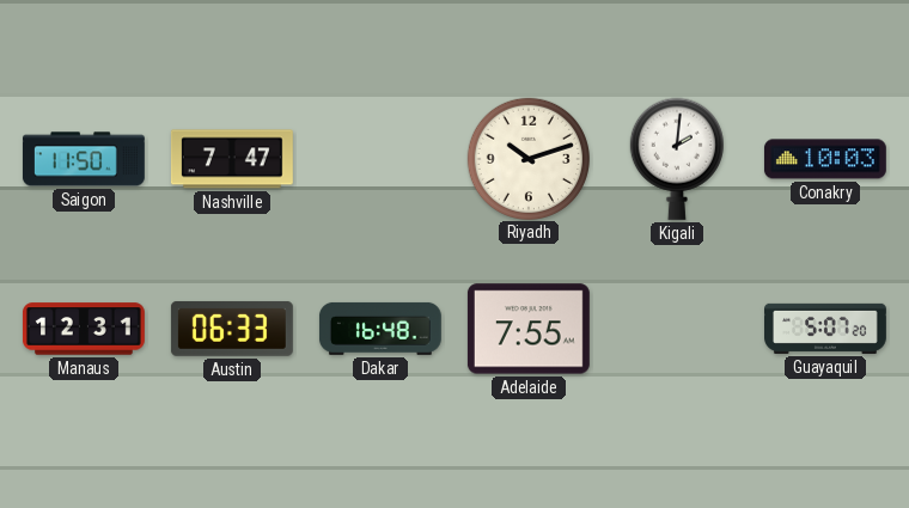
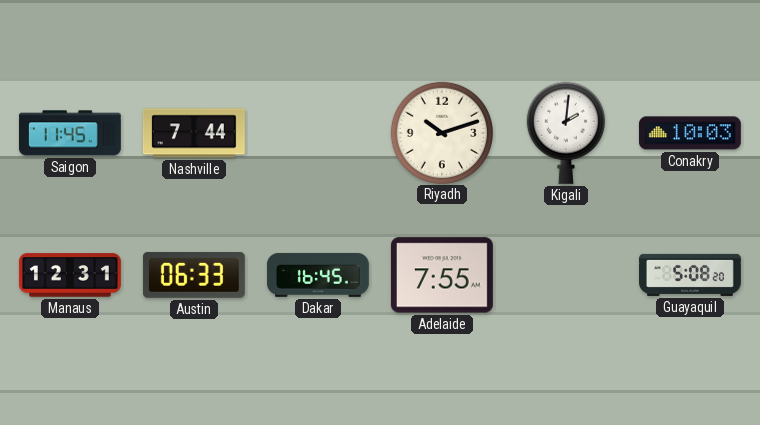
Saigon: 11:50 -> 11:45 (70, 133)
Nashville: 7:47 -> 7:44 (194, 133)
Dakar: 16:48 -> 16:45 (318, 275)
Guayaquil: 5:07 -> 5:08 (691, 275)
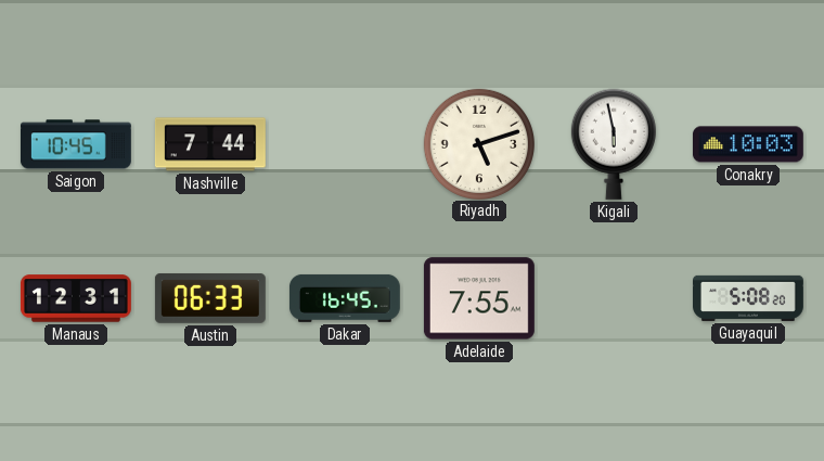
Saigon: 11:45 -> 10:45 (76, 144)
Riyadh: 10:12 -> 5:12 (478, 143)
Kigali: 2:01 -> 5:58 (614, 144)
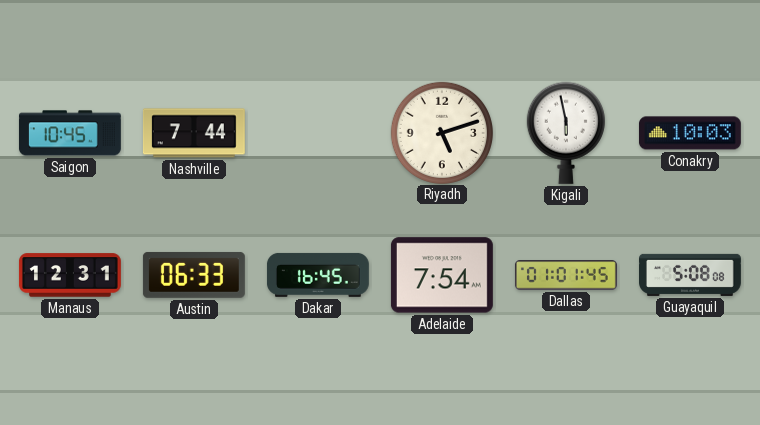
Adelaide: 7:55 -> 7:54 (442, 275)
Dallas: none -> 01:01 (566, 275)
Guayaquil: 5:08:20 -> 5:08:08 (691, 275)
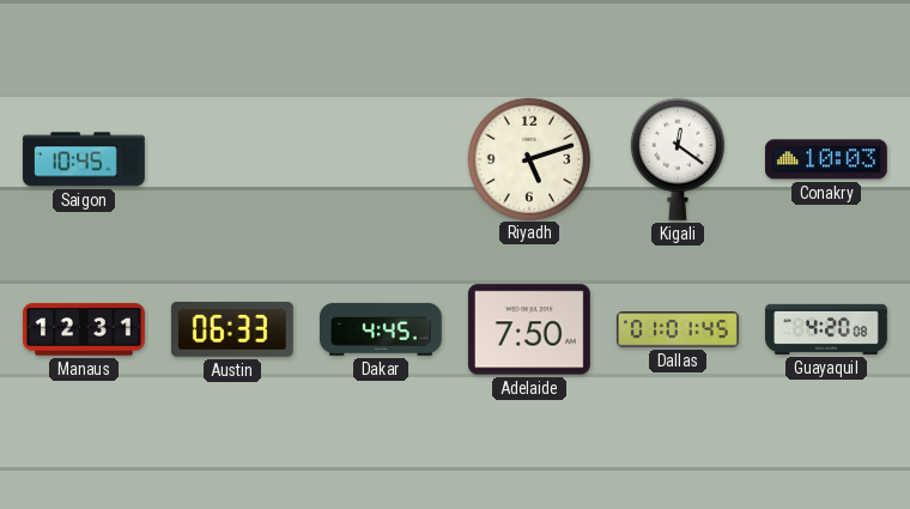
Nashville: 7:44 -> none (194, 133)
Kigali: 5:58 -> 12:21 (678, 159)
Dakar: 16:45 -> 4:45 (381, 329)
Adelaide: 7:54 -> 7:50 (529, 329)
Guayaquil: 5:08 -> 4:20 (827, 329)
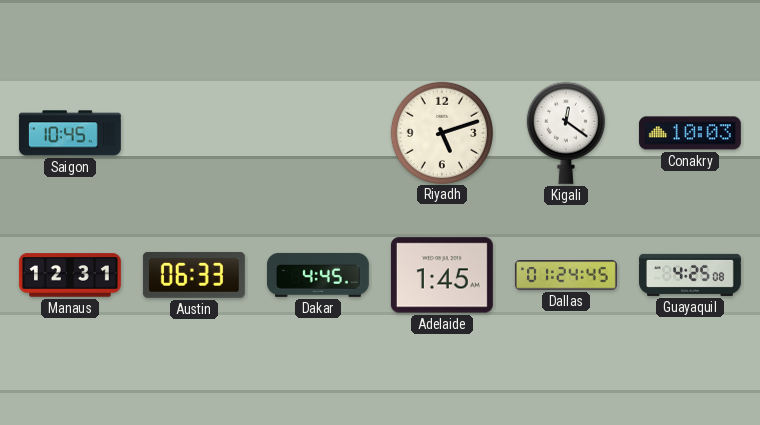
Adelaide: 7:50 -> 1:45 (442, 275)
Dallas: 01:01 -> 01:24 (566, 275)
Guayaquil: 4:20 -> 4:25 (691, 275)
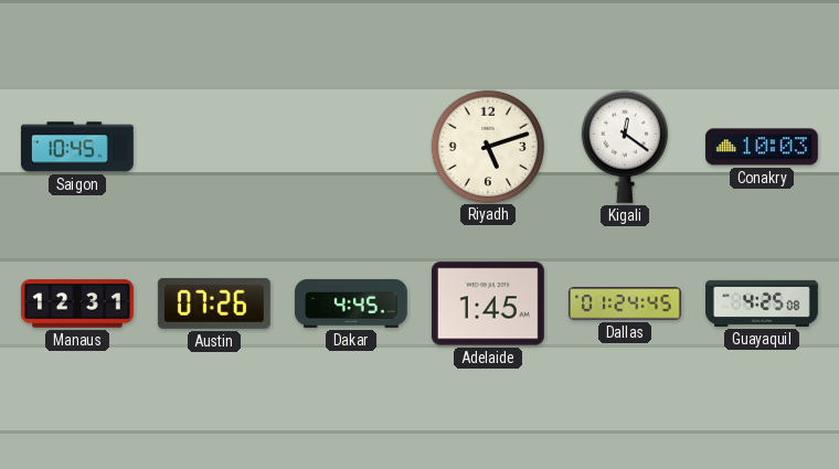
Austin: 06:33 -> 07:26 (214, 303)
